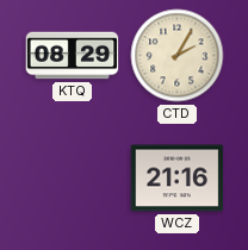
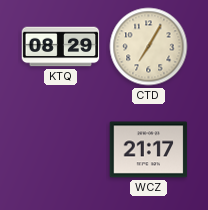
CTD: 2:05 -> 7:05 (149, 47)
WCZ: 21:16 -> 21:17 (149, 150)
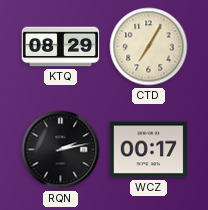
RQN: none -> 2:13 (61, 150)
WCZ: 21:17 -> 00:17 (149, 150)
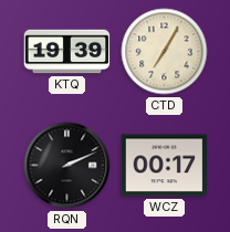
KTQ: 08:29 -> 19:39 (67, 52)
RQN: 2:13 -> 2:11 (67, 166)
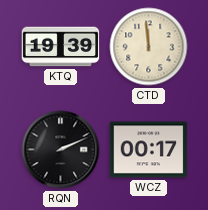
CTD: 7:05 -> 11:59 (149, 47)
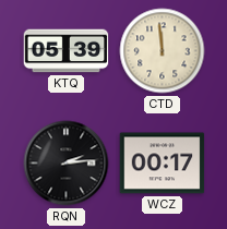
KTQ: 19:39 -> 05:39 (67, 51)
RQN: 2:11 -> 2:14 (67, 164)
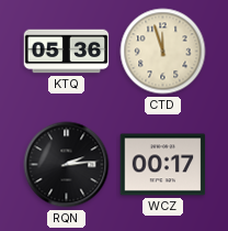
KTQ: 05:39 -> 05:36 (67, 52)
CTD: 11:59 -> 11:57 (163, 52)
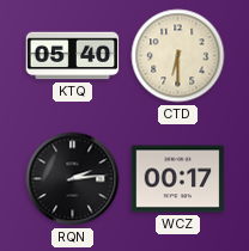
KTQ: 05:36 -> 05:40 (73, 56)
CTD: 11:57 -> 6:30 (178, 56)
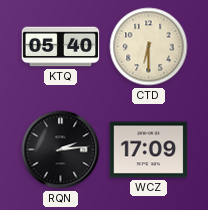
WCZ: 00:17 -> 17:09 (149, 150)
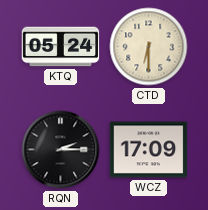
KTQ: 05:40 -> 05:24 (61, 47)
RQN: 2:14 -> 2:15 (61, 150)
